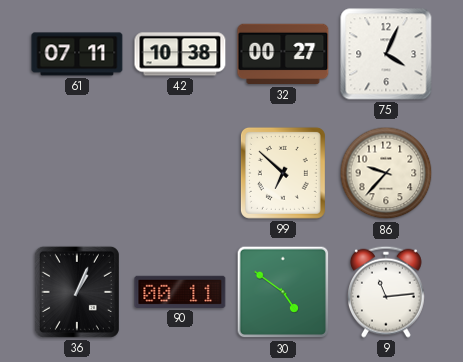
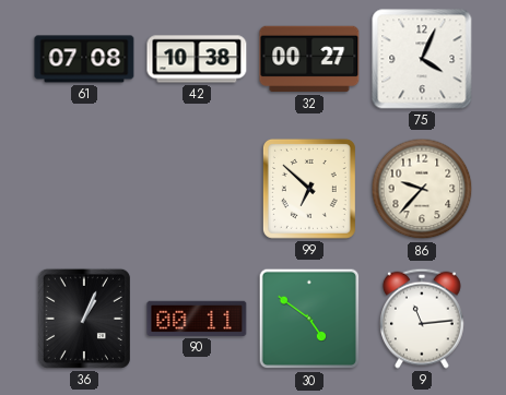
61: 07:11 -> 07:08 (84, 59)
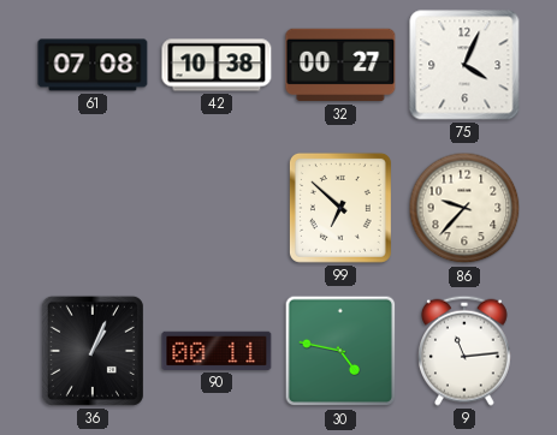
30: 4:51 -> 4:47 (340, 351)
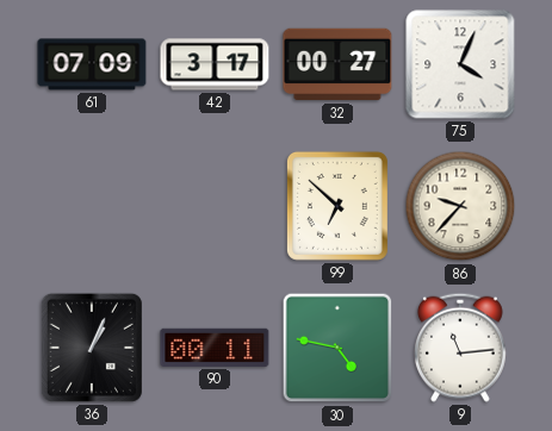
61: 07:08 -> 07:09 (92, 64)
42: 10:38 -> 3:17 (215, 64)
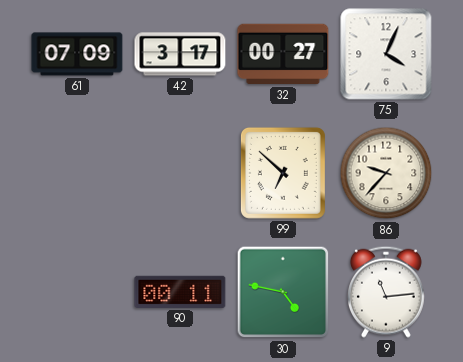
36: 1:04 -> none (92, 348)
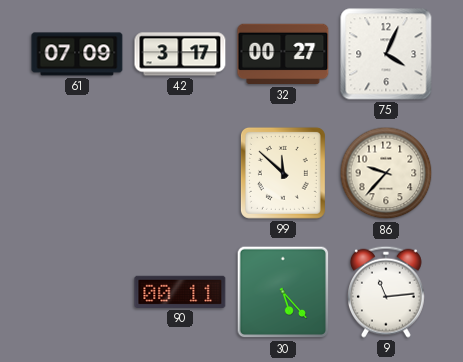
99: 6:52 -> 11:52 (283, 173)
30: 4:47 -> 5:23 (283, 292)
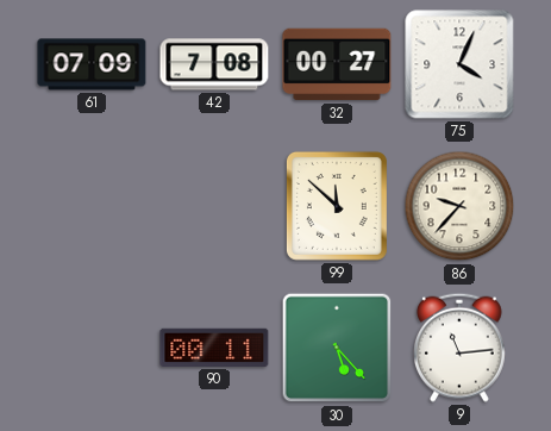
42: 3:17 -> 7:08 (214, 64)
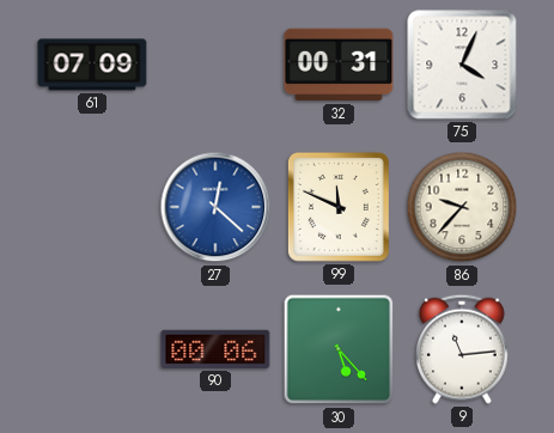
42: 7:08 -> none (214, 64)
32: 00:27 -> 00:31 (339, 65)
27: none -> 12:22 (215, 207)
99: 11:52 -> 11:49 (339, 207)
90: 00:11 -> 00:06 (215, 349)
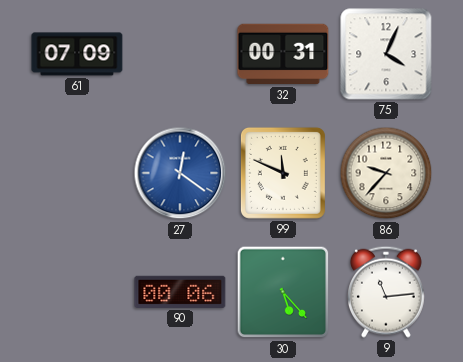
27: 12:22 -> 12:21 (180, 173)
